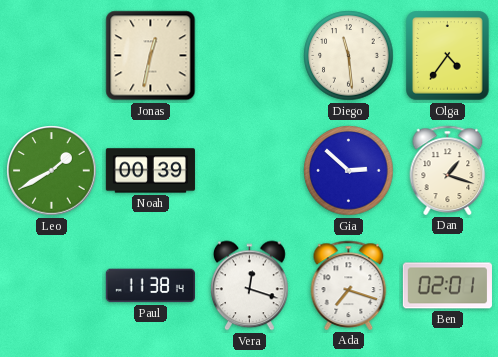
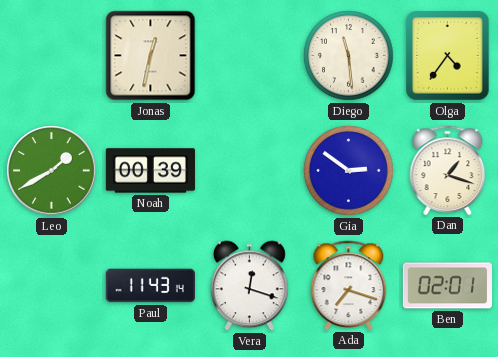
Gia: 2:52 -> 2:51 (349, 171)
Paul: 11:38 -> 11:43 (150, 286)
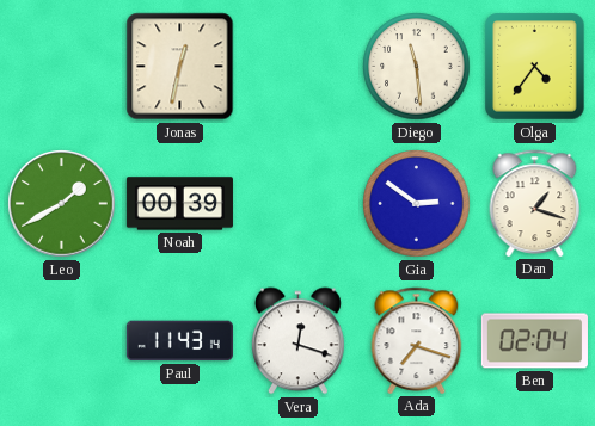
Ben: 02:01 -> 02:04 (534, 341)
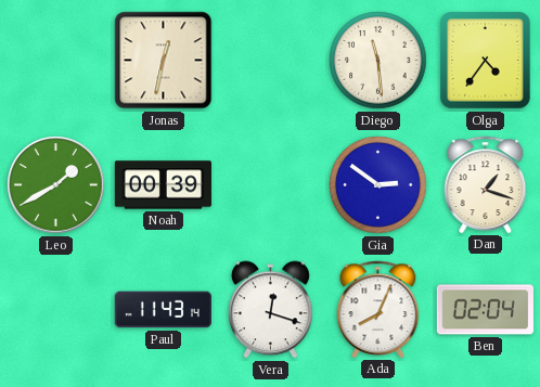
Ada: 7:18 -> 8:04 (378, 309)
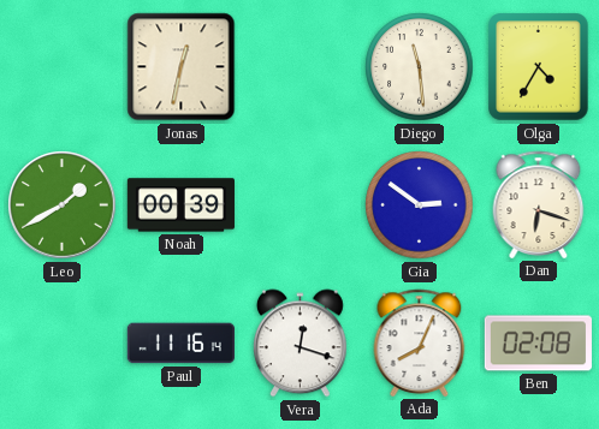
Olga: 4:36 -> 4:35 (539, 67)
Dan: 1:18 -> 6:18 (539, 204)
Paul: 11:43 -> 11:16 (180, 344)
Ben: 02:04 -> 02:08 (538, 344)
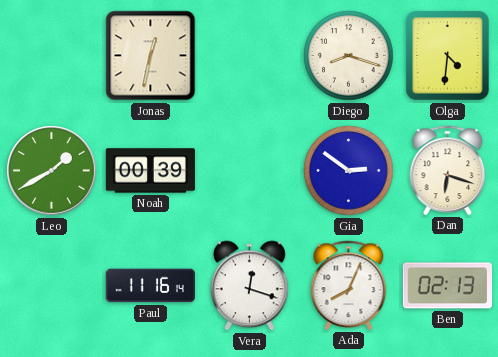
Diego: 11:29 -> 8:18 (349, 56)
Olga: 4:35 -> 4:31 (448, 56)
Ben: 02:08 -> 02:13 (447, 286)
